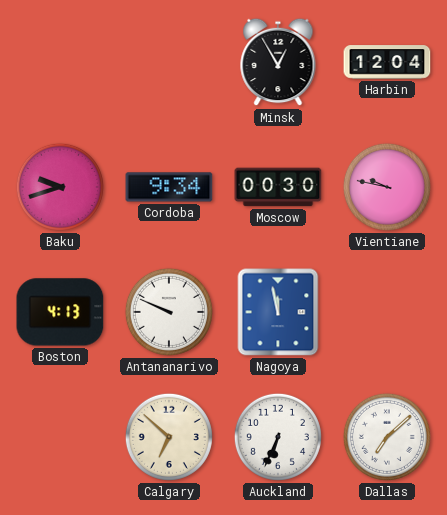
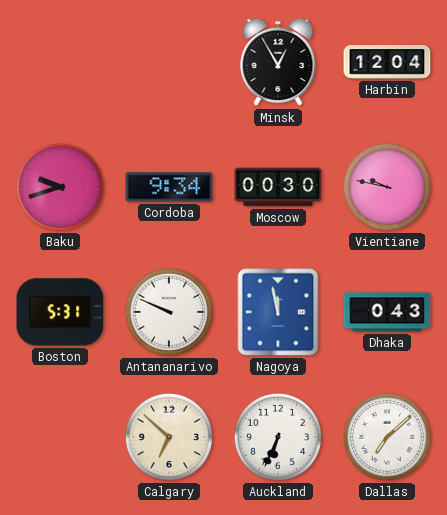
Boston: 4:13 -> 5:31 (60, 312)
Dhaka: none -> 0:43 (387, 312)
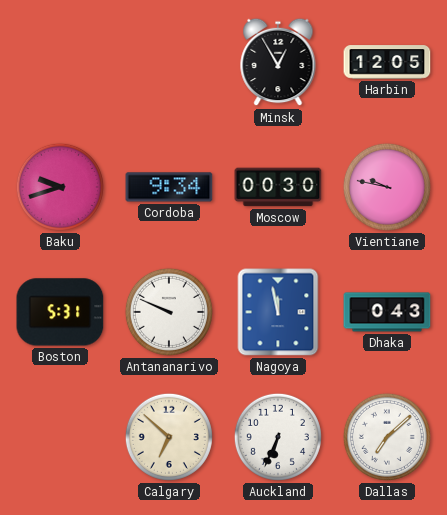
Harbin: 12:04 -> 12:05 (387, 62)
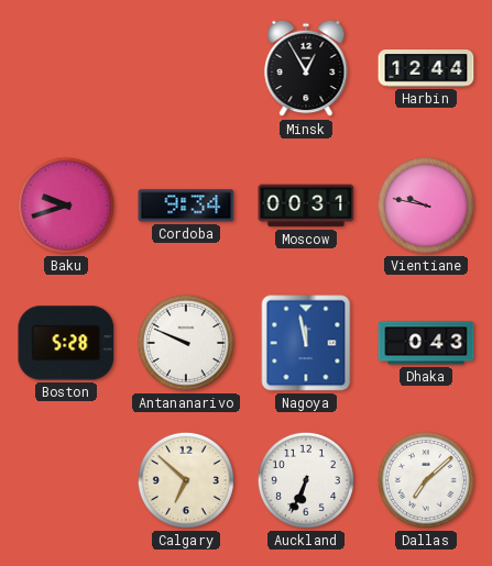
Harbin: 12:05 -> 12:44 (426, 68)
Moscow: 00:30 -> 00:31 (306, 206)
Boston: 5:31 -> 5:28 (66, 343)
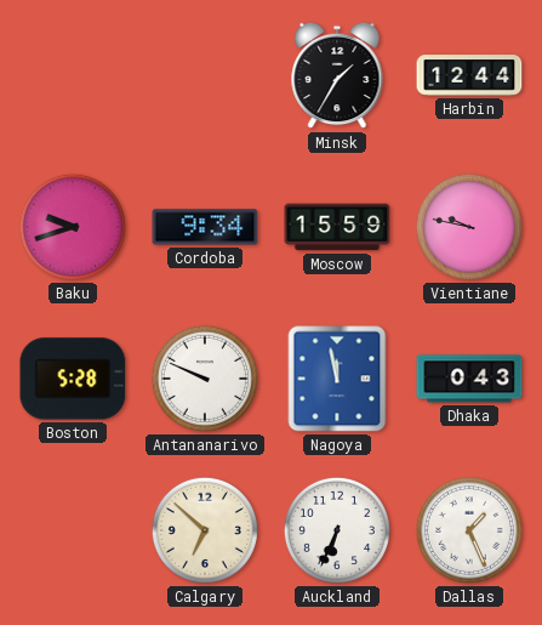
Minsk: 12:55 -> 1:35 (337, 75)
Moscow: 00:31 -> 15:59 (337, 227)
Dallas: 7:08 -> 1:26 (469, 530)
